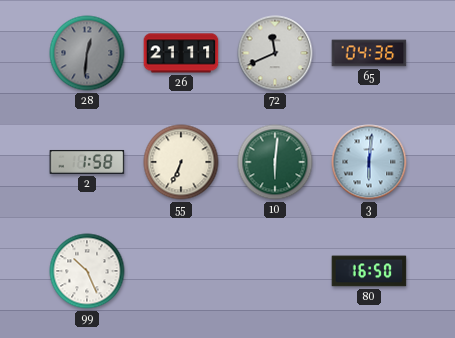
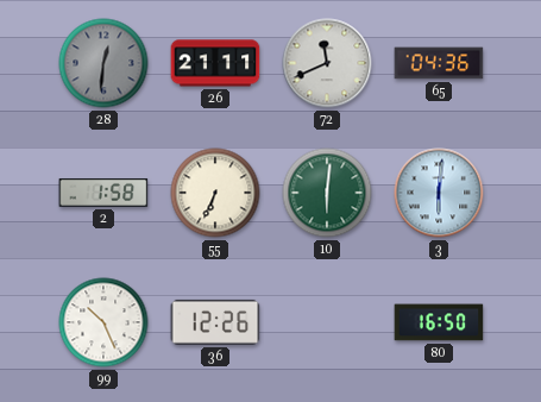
36: none -> 12:26 (215, 322)
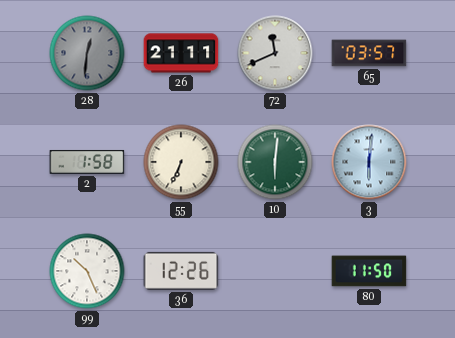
65: 04:36 -> 03:57 (369, 53)
80: 16:50 -> 11:50 (369, 271)
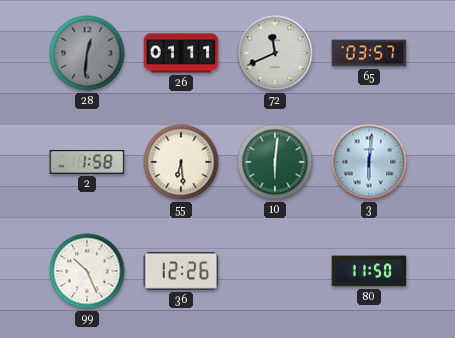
26: 21:11 -> 01:11 (181, 53)
55: 6:34 -> 6:29 (181, 162)
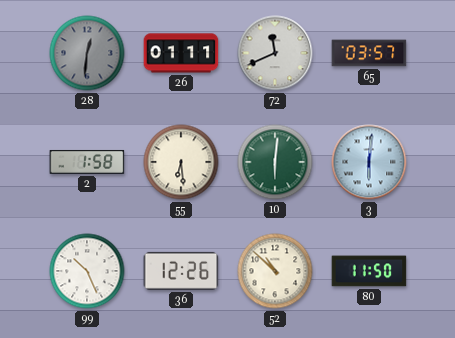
52: none -> 10:52 (275, 271)
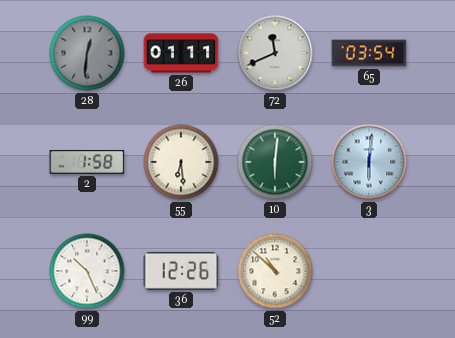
65: 03:57 -> 03:54 (369, 53)
80: 11:50 -> none (369, 271)
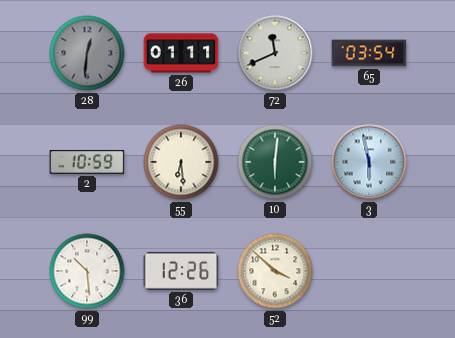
2: 1:58 -> 10:59 (87, 162)
3: 6:01 -> 5:58 (369, 162)
99: 10:26 -> 10:29 (87, 271)
52: 10:52 -> 3:52 (275, 271)
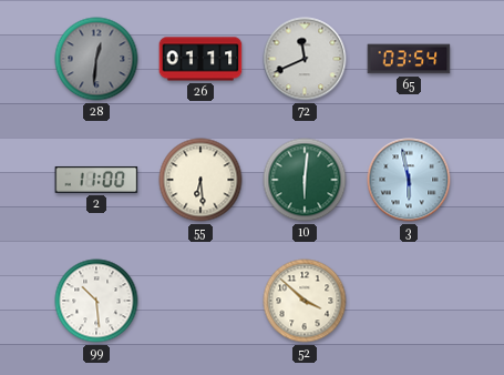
2: 10:59 -> 11:00 (96, 180)
36: 12:26 -> none (181, 271)
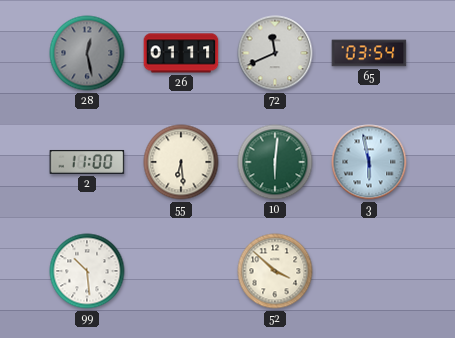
28: 12:31 -> 12:28 (87, 53)
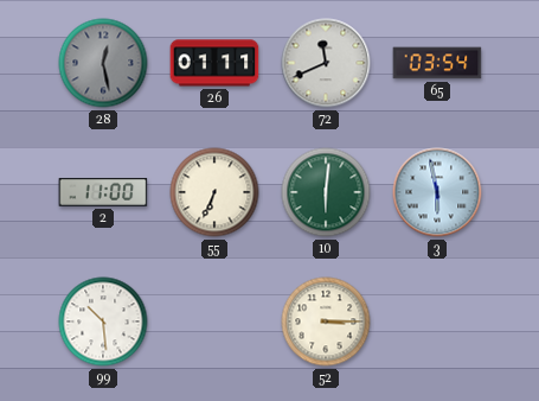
55: 6:29 -> 6:34 (214, 192)
52: 3:52 -> 3:15 (326, 322)
